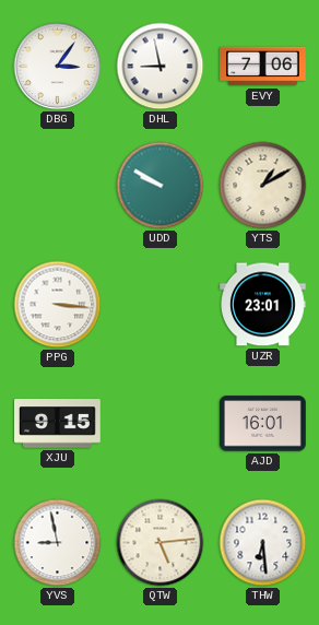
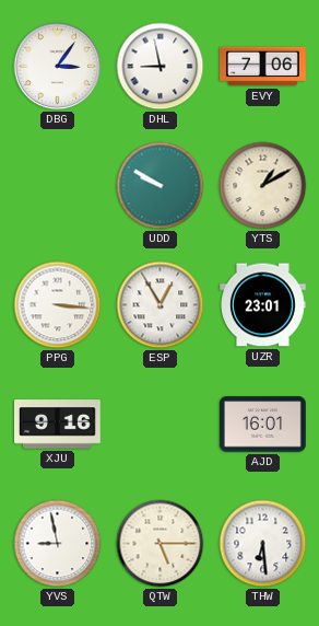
ESP: none -> 12:55 (161, 305)
XJU: 9:15 -> 9:16 (58, 425)
QTW: 5:14 -> 5:15 (161, 544)
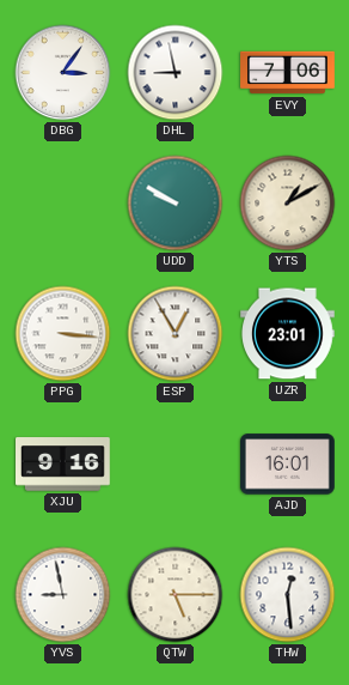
THW: 6:29 -> 12:29 (288, 595)
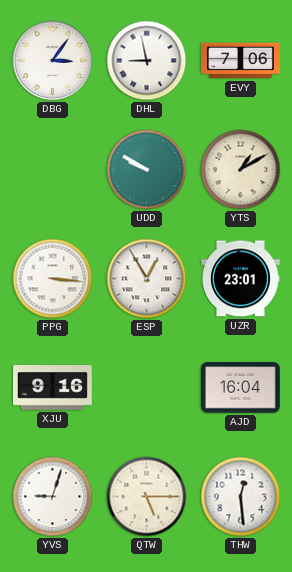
AJD: 16:01 -> 16:04 (241, 388)
YVS: 8:58 -> 9:03 (53, 497)
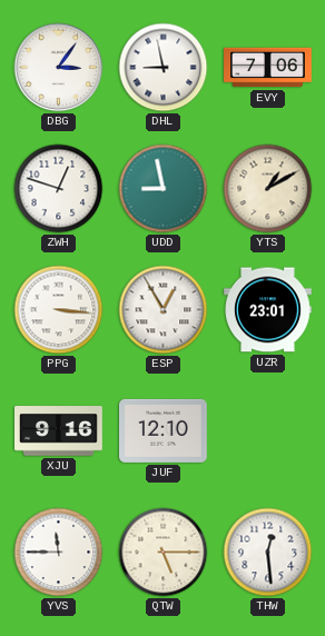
ZWH: none -> 12:48 (59, 189)
UDD: 9:50 -> 8:58 (164, 189)
JUF: none -> 12:10 (164, 430)
AJD: 16:04 -> none (241, 388)
YVS: 9:03 -> 11:45 (59, 553)
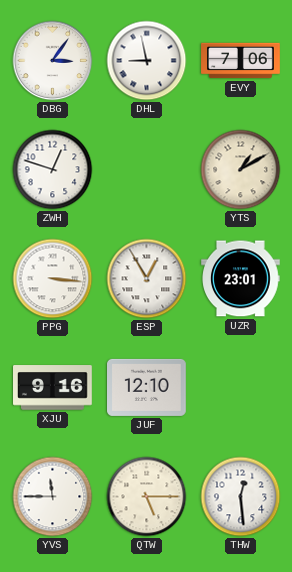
UDD: 8:58 -> none (164, 189)
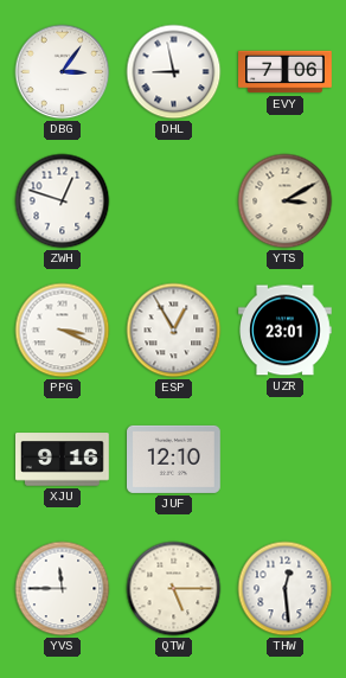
YTS: 1:10 -> 3:10 (286, 202)
PPG: 3:16 -> 3:19 (63, 331)
